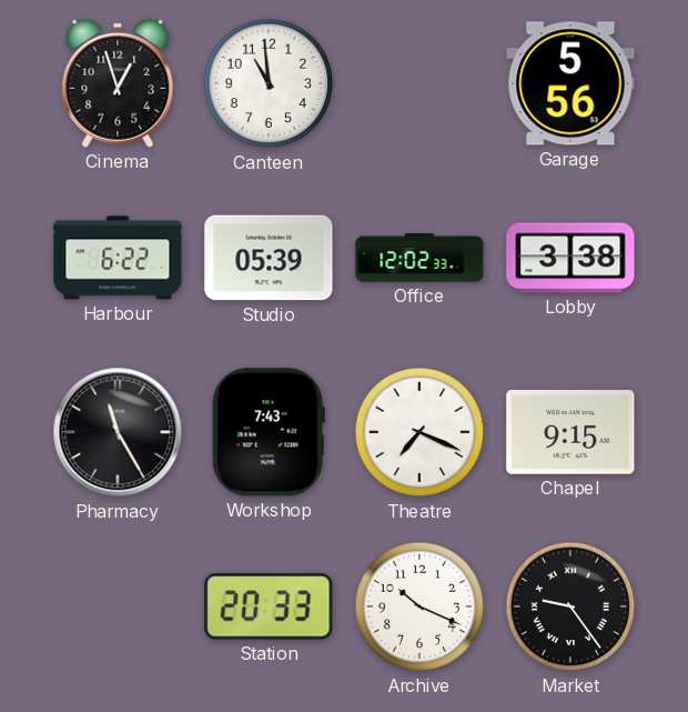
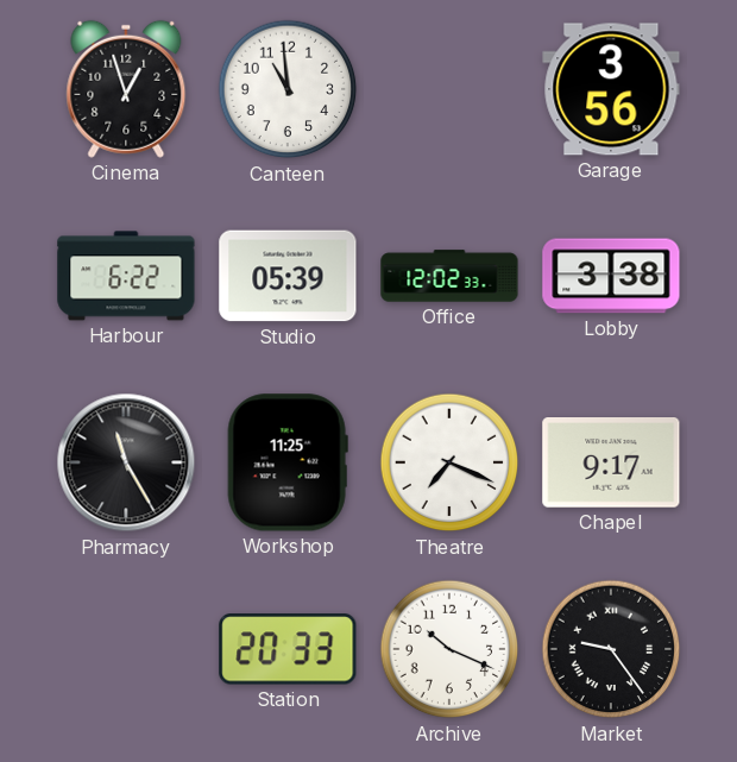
Garage: 5:56 -> 3:56 (611, 89)
Workshop: 7:43 -> 11:25 (288, 462)
Chapel: 9:15 -> 9:17 (611, 464)
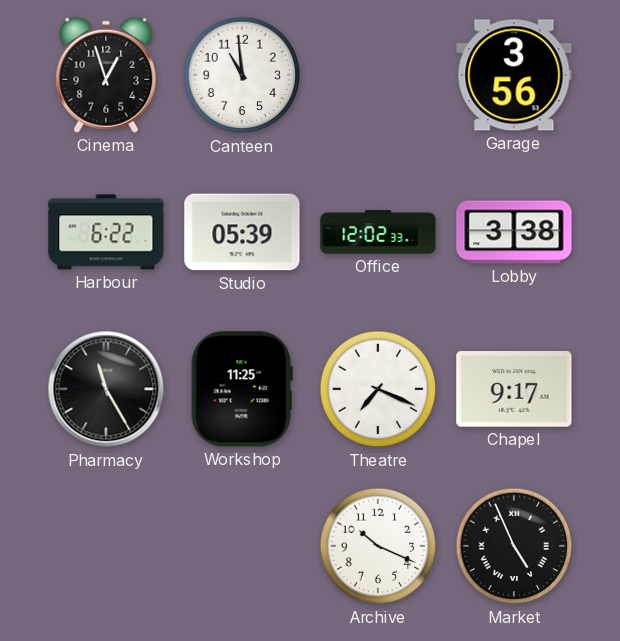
Station: 20:33 -> none (288, 649)
Market: 9:24 -> 4:56 (514, 546)
